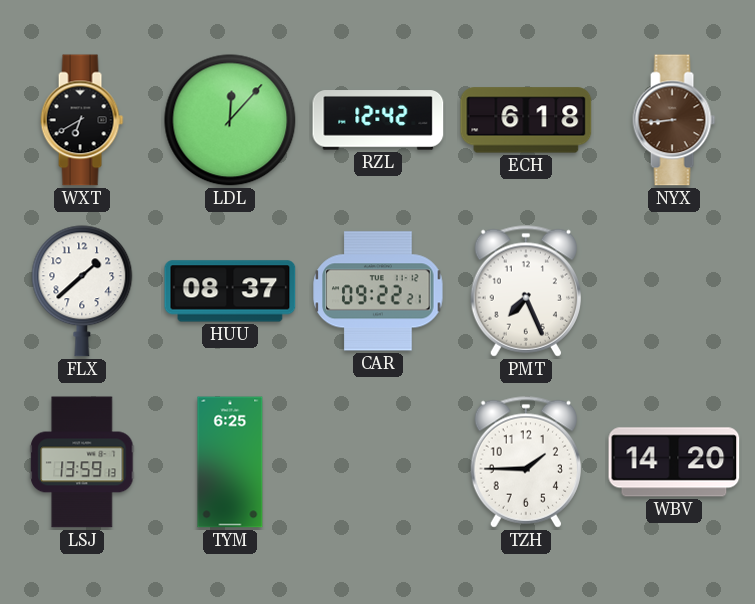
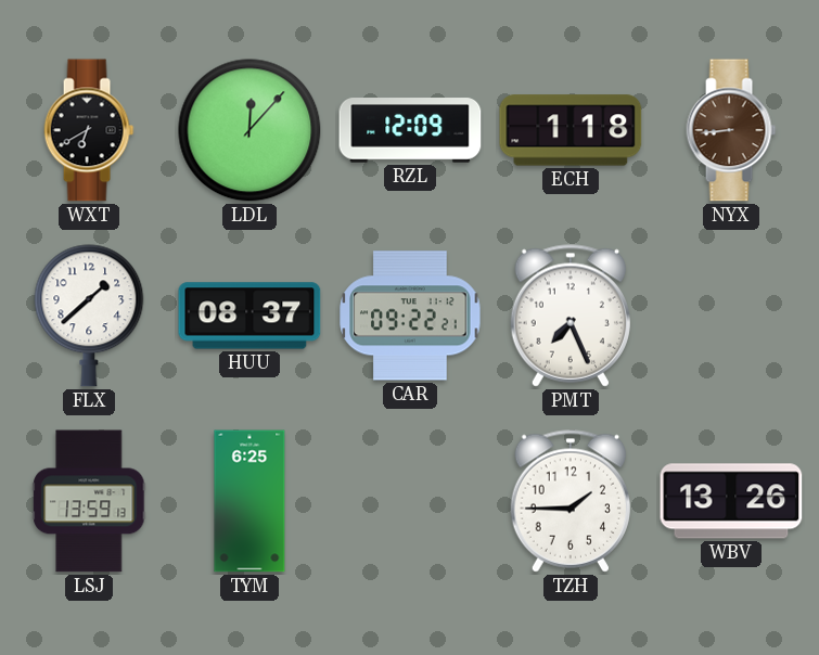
RZL: 12:42 -> 12:09 (410, 130)
ECH: 6:18 -> 1:18 (571, 130)
WBV: 14:20 -> 13:26 (731, 501)
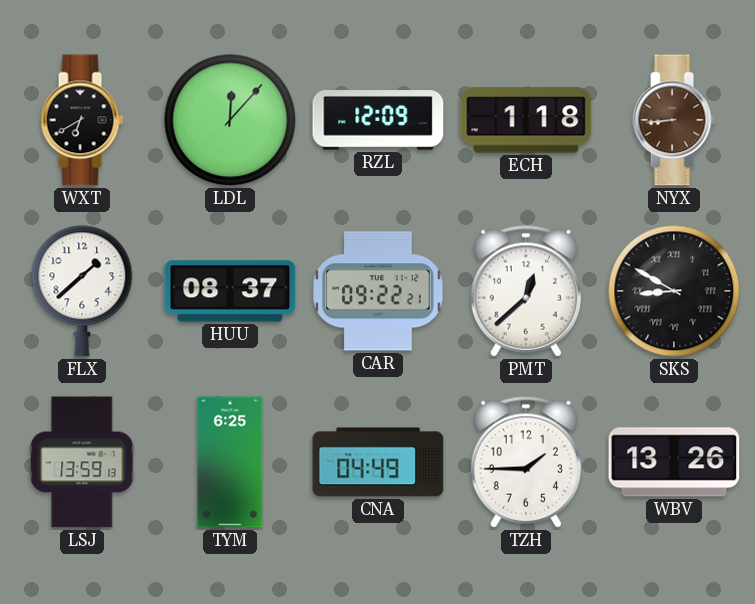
PMT: 7:26 -> 12:38 (525, 291)
SKS: none -> 8:50 (674, 291)
CNA: none -> 04:49 (378, 462)
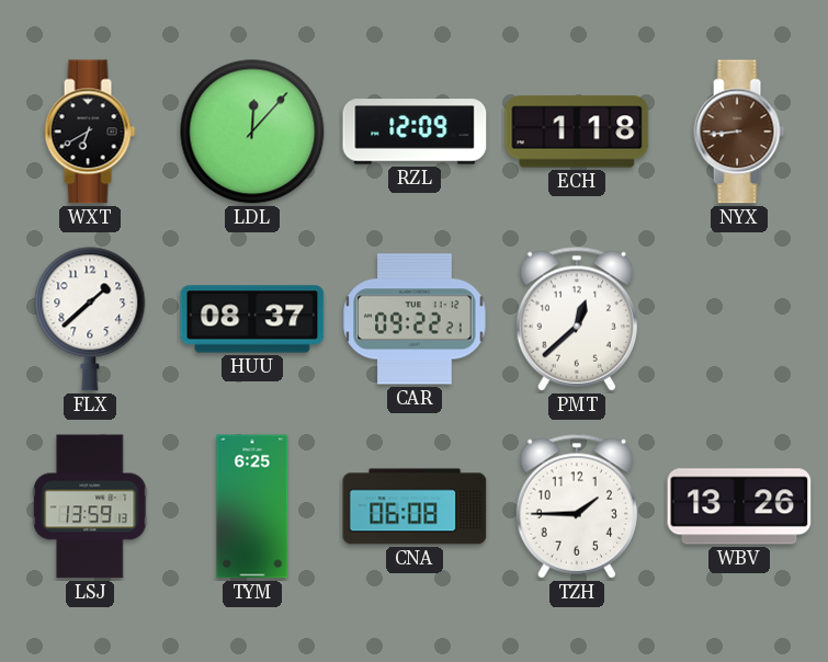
SKS: 8:50 -> none (674, 291)
CNA: 04:49 -> 06:08 (415, 506)
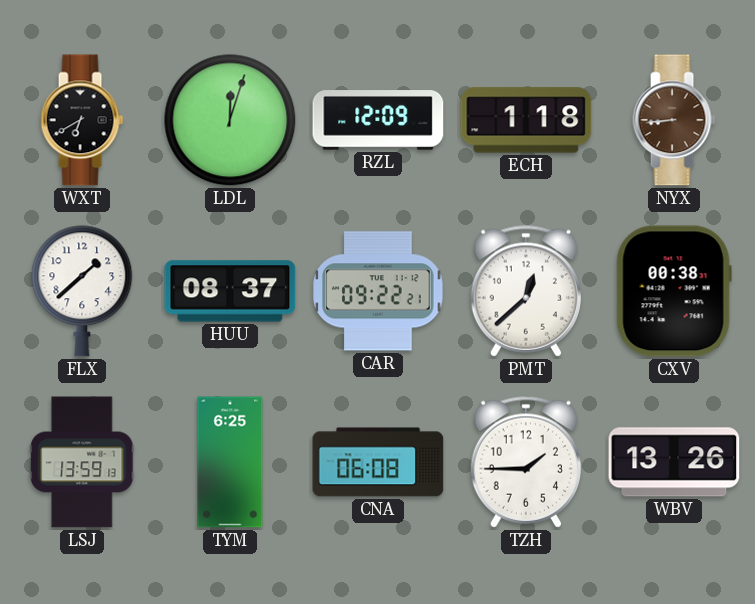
LDL: 12:07 -> 12:03 (230, 120)
CXV: none -> 00:38 (674, 291)
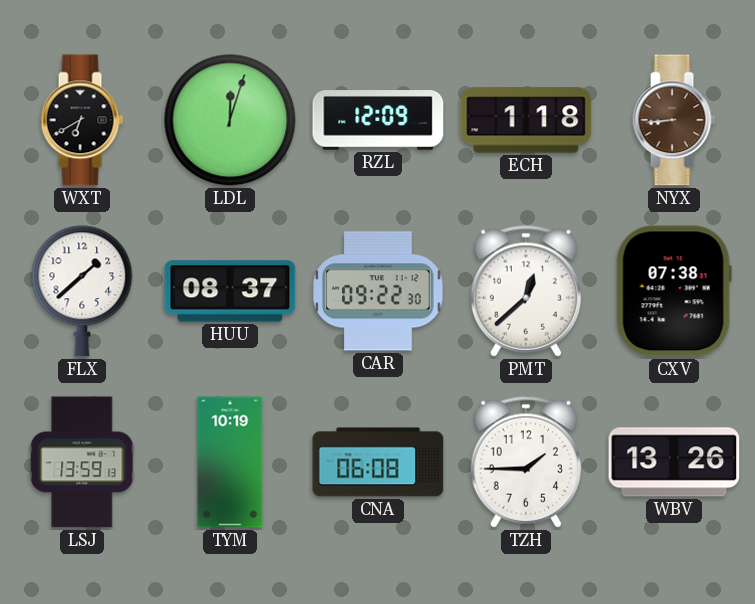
CAR: 09:22:21 -> 09:22:30 (378, 291)
CXV: 00:38 -> 07:38 (674, 291)
TYM: 6:25 -> 10:19 (230, 462)
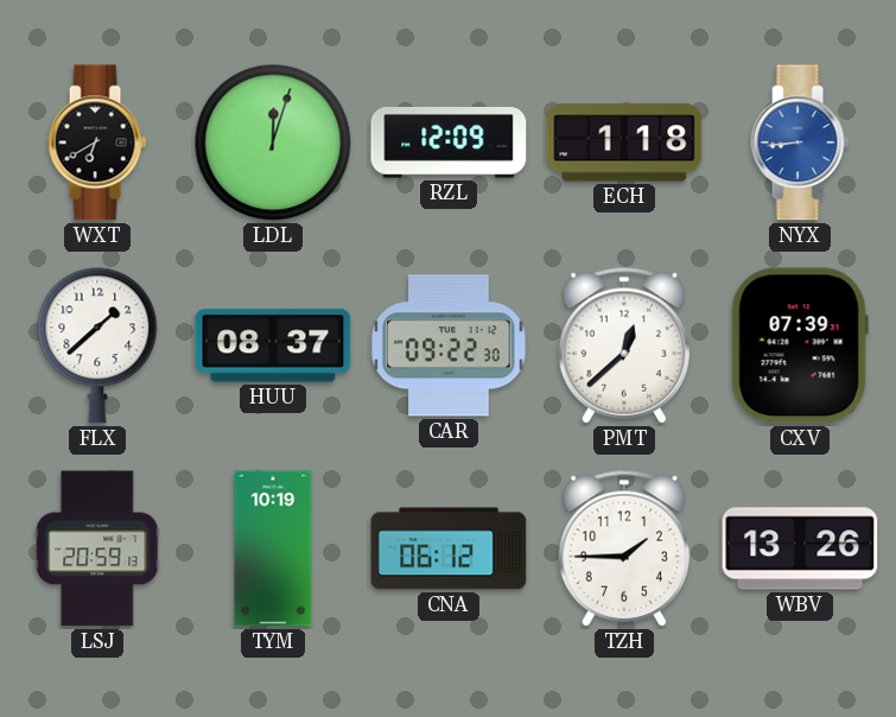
NYX dial: brown -> blue (800, 142)
CXV: 07:38 -> 07:39 (800, 345)
LSJ: 13:59 -> 20:59 (97, 548)
CNA: 06:08 -> 06:12 (449, 548)
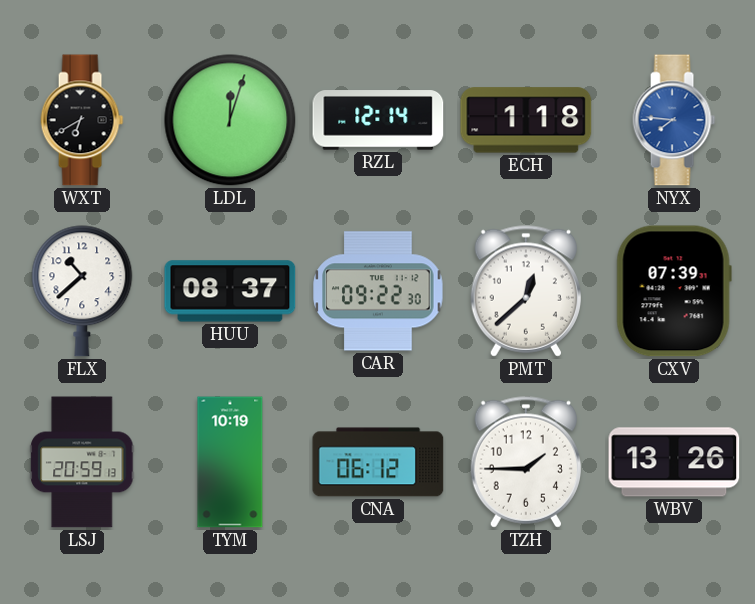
RZL: 12:09 -> 12:14 (378, 120)
NYX: 8:44 -> 7:46 (674, 120)
FLX: 1:38 -> 10:38 (82, 291)
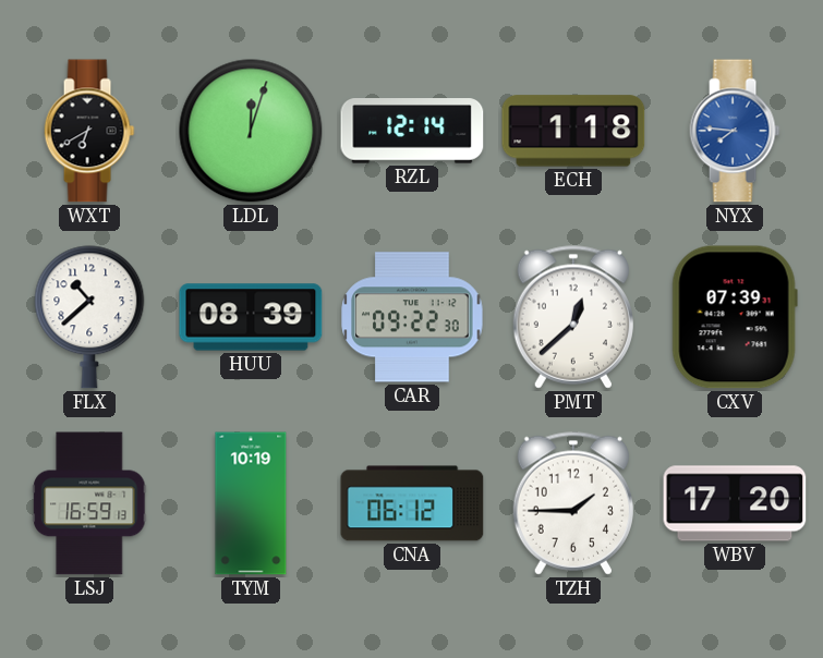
HUU: 08:37 -> 08:39 (251, 317)
LSJ: 20:59 -> 16:59 (89, 503)
WBV: 13:26 -> 17:20 (735, 503)
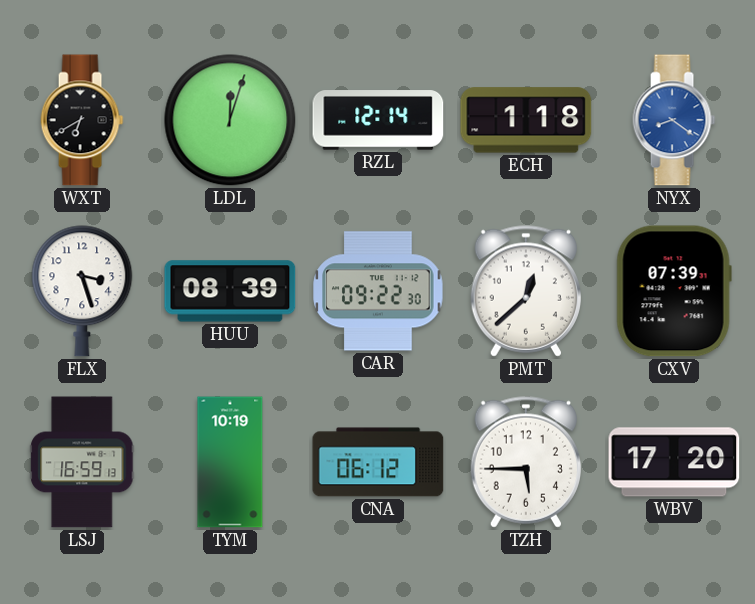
NYX: 7:46 -> 8:21 (674, 120)
FLX: 10:38 -> 3:27 (82, 291)
TZH: 1:45 -> 5:45 (525, 462)
